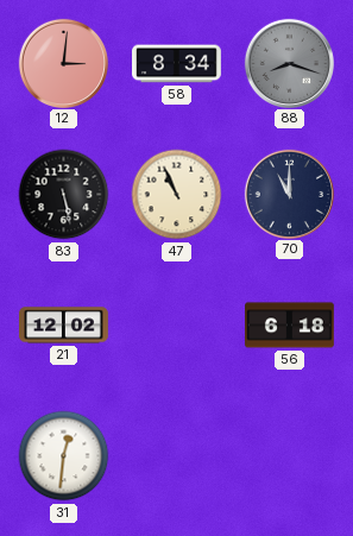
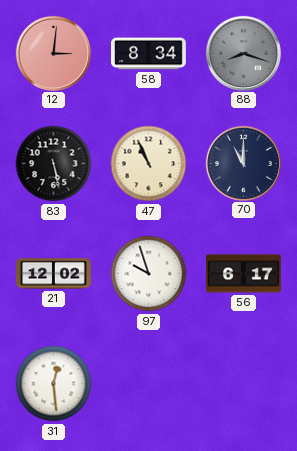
97: none -> 9:57 (149, 274)
56: 6:18 -> 6:17 (244, 274)
31: 12:31 -> 12:29 (54, 384)
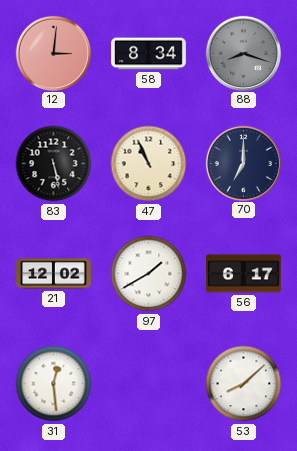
70: 11:00 -> 7:00 (243, 163)
97: 9:57 -> 1:40 (149, 274)
53: none -> 8:08 (244, 384)
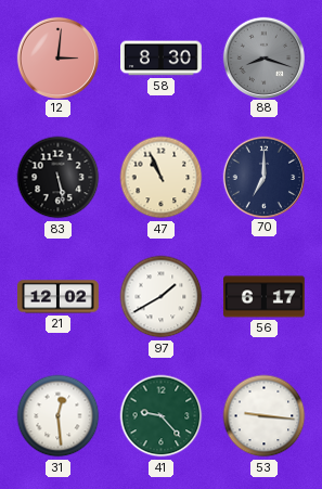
58: 8:34 -> 8:30 (162, 59)
41: none -> 9:23 (162, 416)
53: 8:08 -> 9:16 (265, 416)
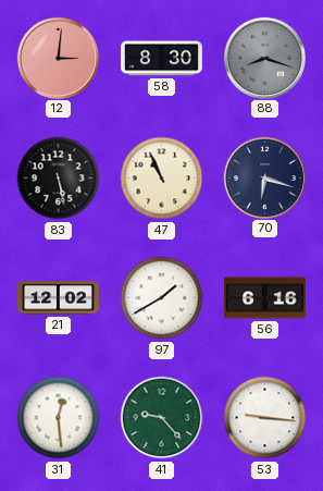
70: 7:00 -> 6:18 (264, 177)
56: 6:17 -> 6:16 (265, 298)
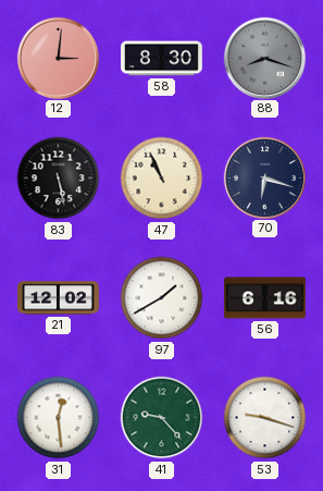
53: 9:16 -> 9:18 (265, 418)
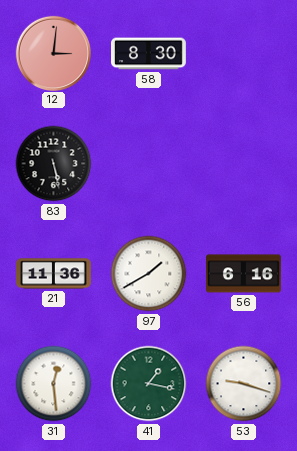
88: 8:18 -> none (264, 58)
47: 10:56 -> none (162, 179)
70: 6:18 -> none (264, 177)
21: 12:02 -> 11:36 (54, 274)
41: 9:23 -> 1:17 (149, 384)
